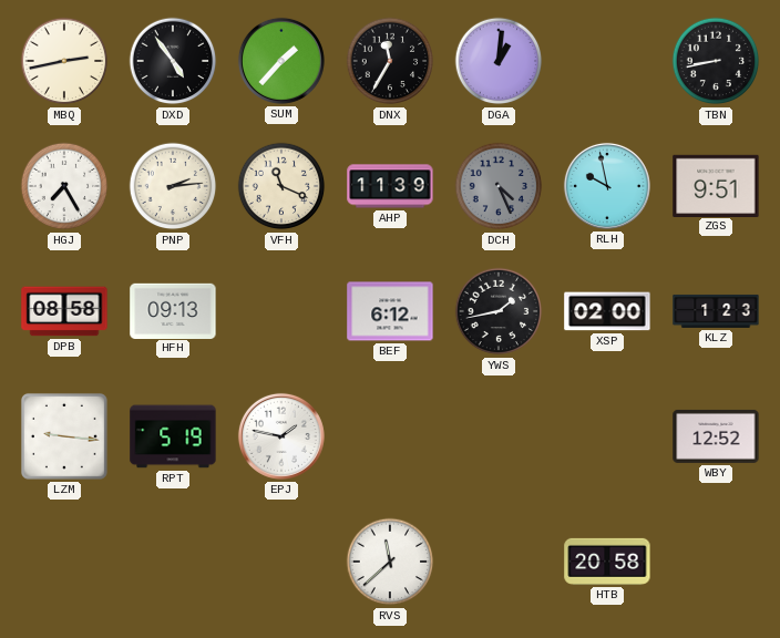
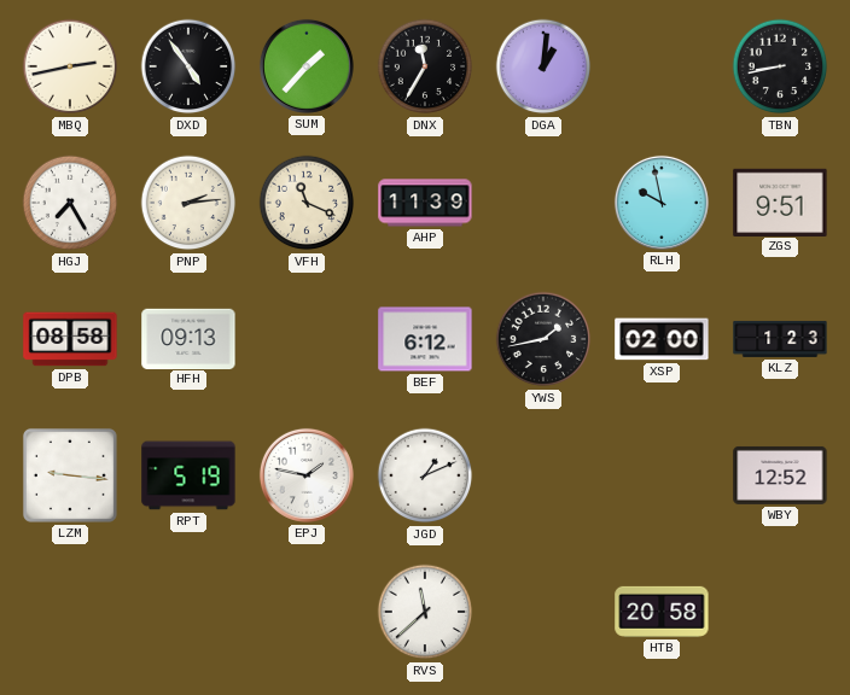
DCH: 4:26 -> none (499, 186)
JGD: none -> 1:11 (425, 475)
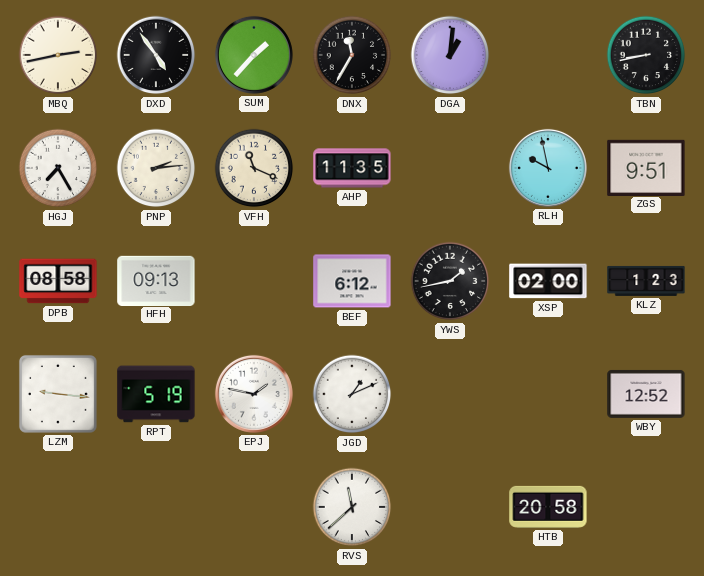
AHP: 11:39 -> 11:35 (352, 168)
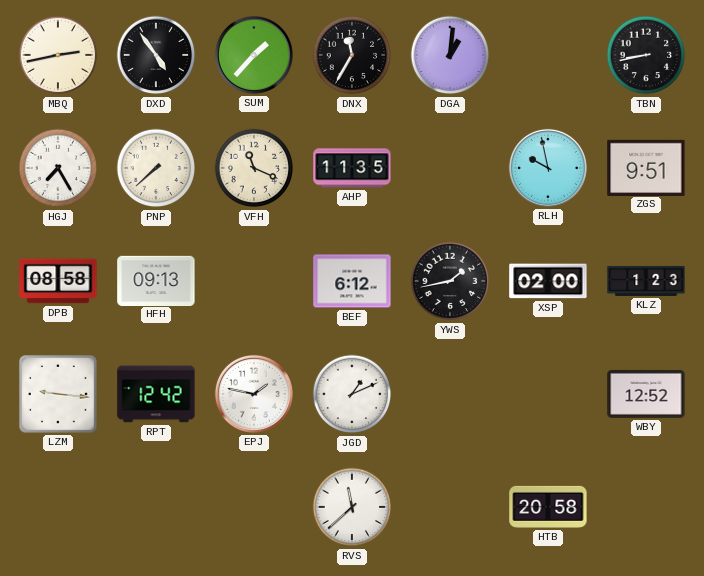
PNP: 2:14 -> 7:38 (156, 168)
RPT: 5:19 -> 12:42 (156, 394)
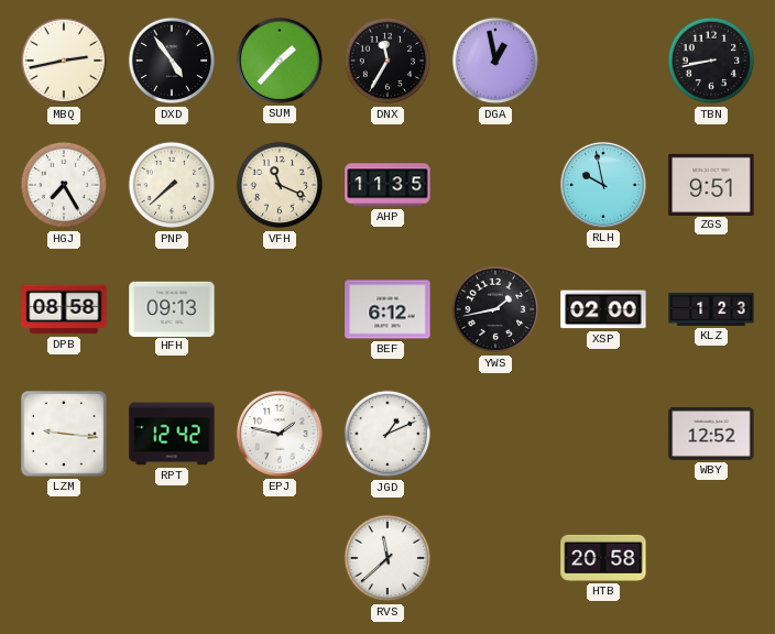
DGA: 1:01 -> 12:58 (495, 61)
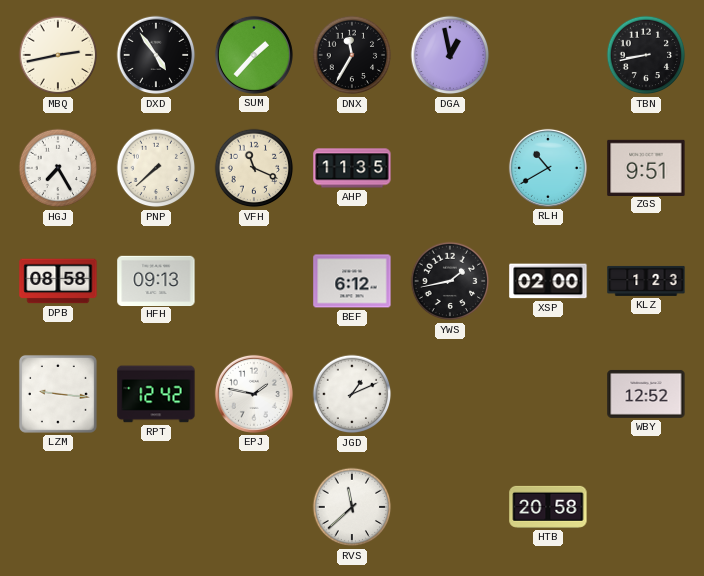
RLH: 9:58 -> 10:40 (548, 168)
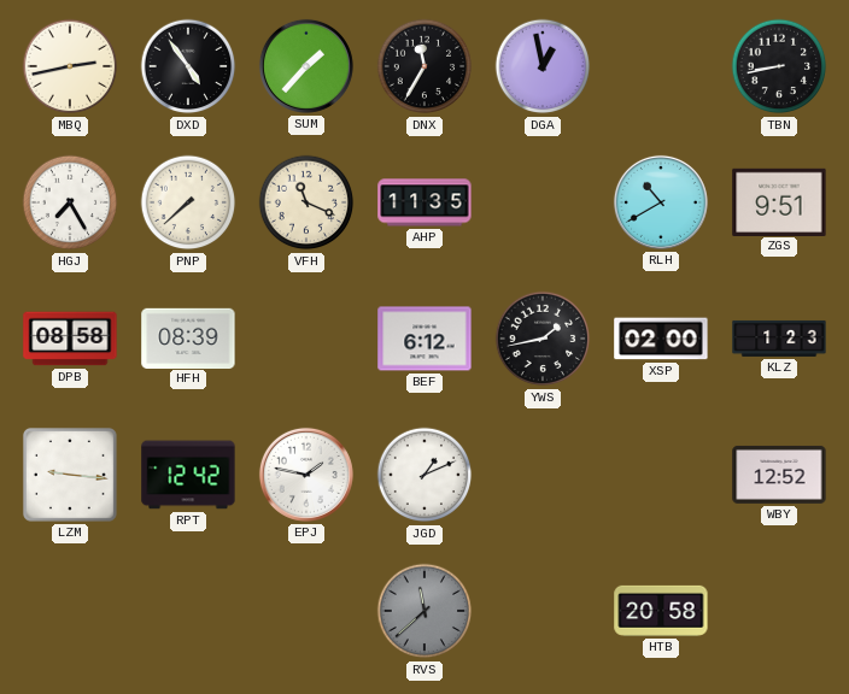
HFH: 09:13 -> 08:39 (188, 337)
RVS dial: white -> grey (424, 611)
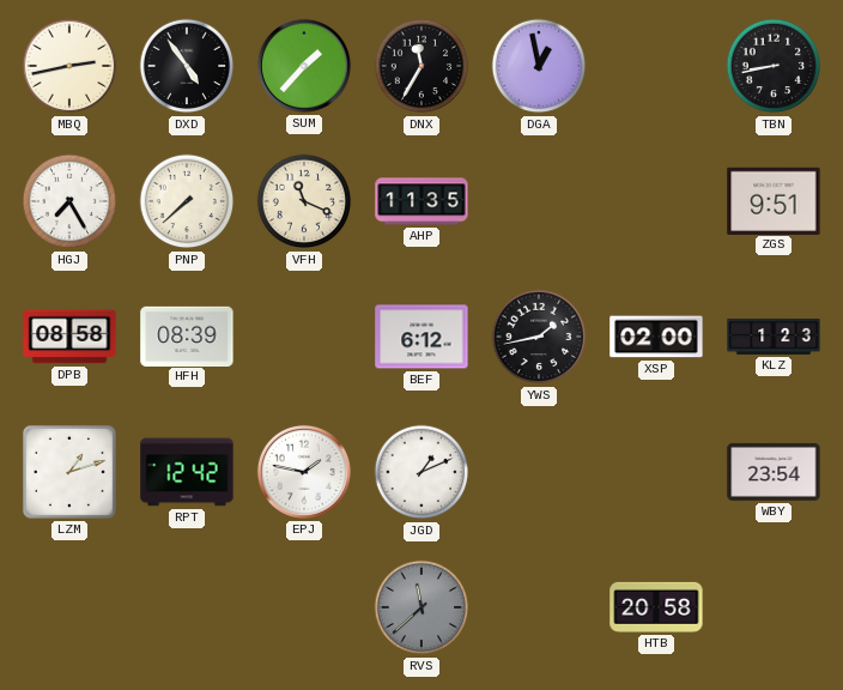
RLH: 10:40 -> none (661, 202)
LZM: 9:16 -> 1:12 (69, 472)
WBY: 12:52 -> 23:54 (774, 472)
